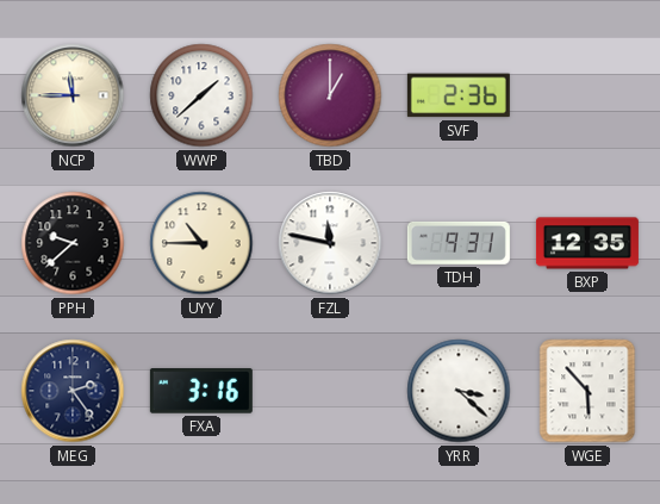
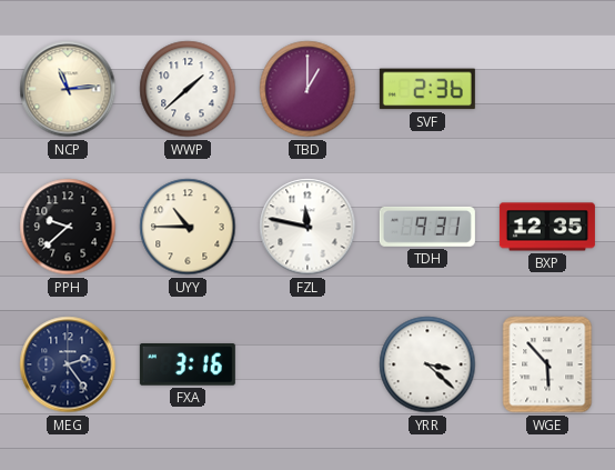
NCP: 11:45 -> 11:14 (68, 89)
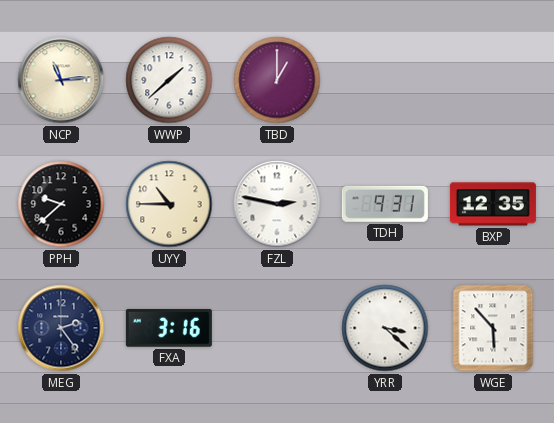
SVF: 2:36 -> none (427, 89)
FZL: 11:47 -> 2:47 (277, 204)
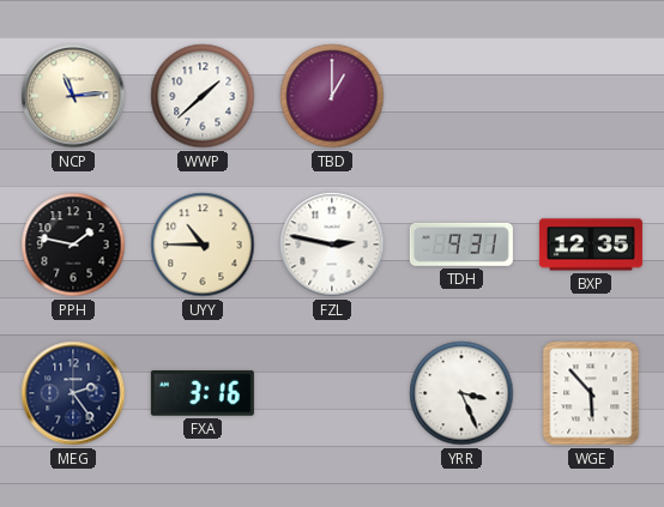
PPH: 9:38 -> 1:47 (73, 245)
YRR: 3:22 -> 3:26 (461, 393)
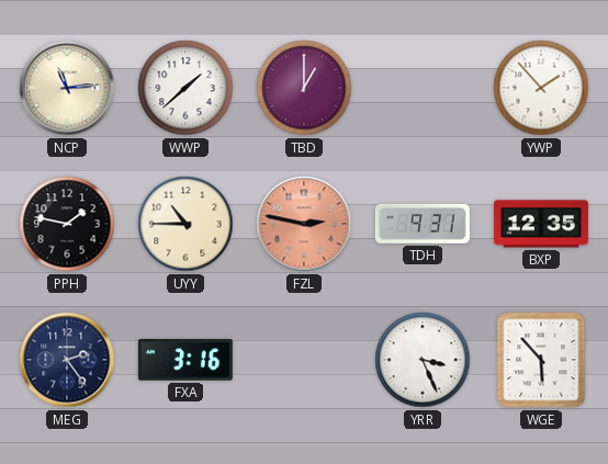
YWP: none -> 1:53 (541, 88)
FZL dial: white -> salmon (304, 224)
